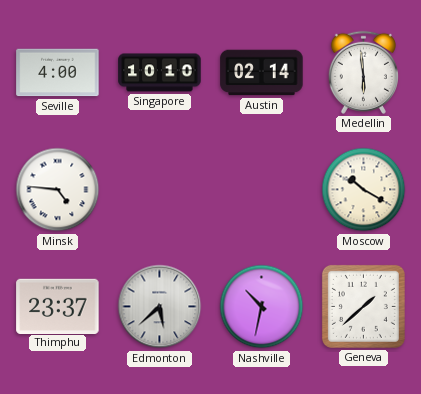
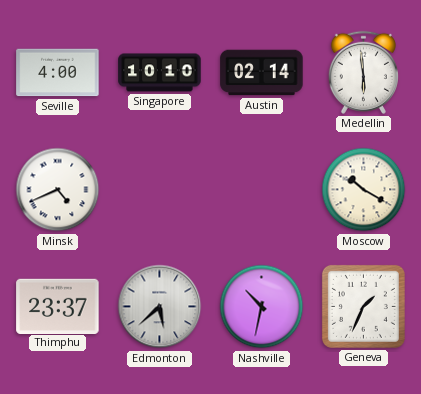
Minsk: 4:46 -> 4:41 (58, 190)
Geneva: 1:38 -> 1:34 (363, 306)
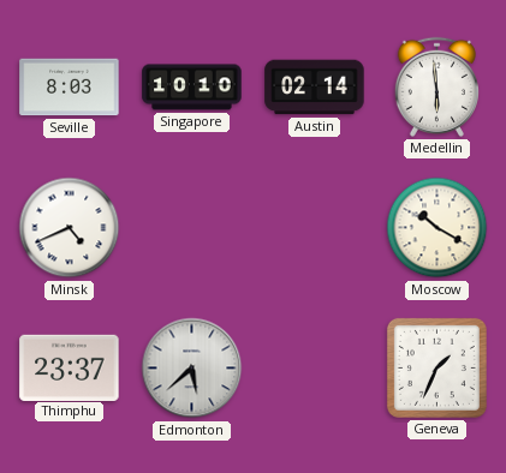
Seville: 4:00 -> 8:03 (70, 88)
Nashville: 10:32 -> none (262, 307)
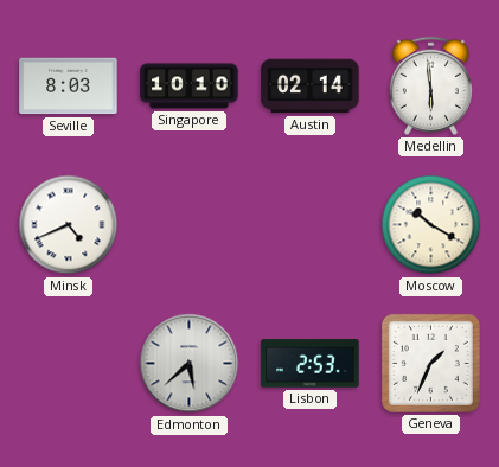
Thimphu: 23:37 -> none (70, 367)
Lisbon: none -> 2:53 (311, 364)
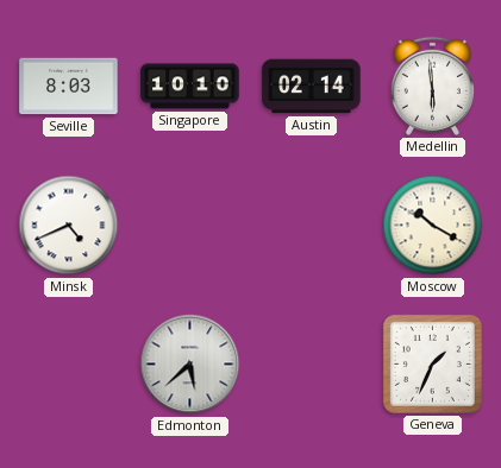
Lisbon: 2:53 -> none (311, 364)
